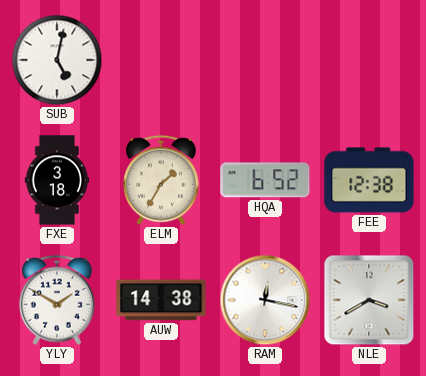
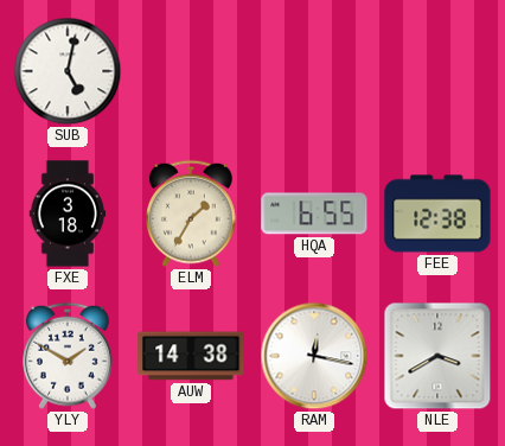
HQA: 6:52 -> 6:55 (314, 214)
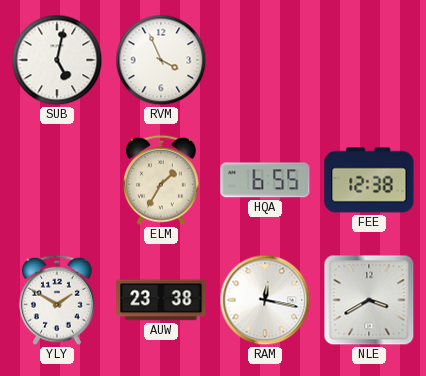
RVM: none -> 3:56 (161, 60)
FXE: 3:18 -> none (68, 214)
AUW: 14:38 -> 23:38 (161, 300)
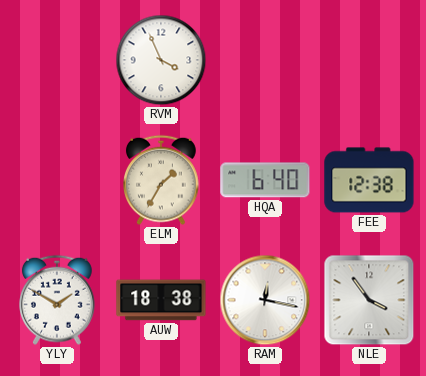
SUB: 5:02 -> none (57, 60)
HQA: 6:55 -> 6:40 (265, 180)
AUW: 23:38 -> 18:38 (161, 300)
NLE: 3:40 -> 3:54 (369, 300)
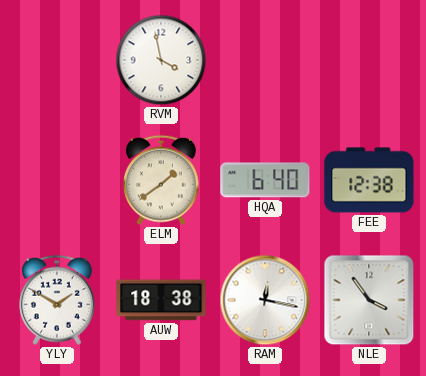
RVM: 3:56 -> 3:58 (161, 60)
ELM: 1:35 -> 1:39 (162, 180)
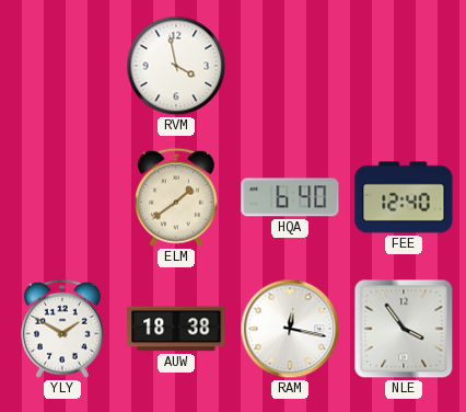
FEE: 12:38 -> 12:40 (404, 197)
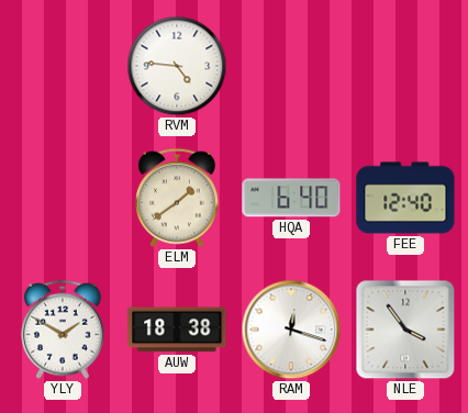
RVM: 3:58 -> 4:46 (177, 66)
RAM: 12:17 -> 12:18 (291, 330)
